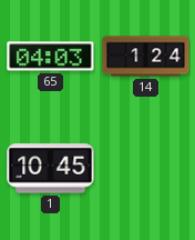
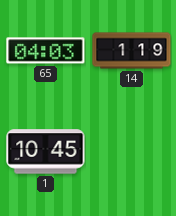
14: 1:24 -> 1:19 (132, 51)
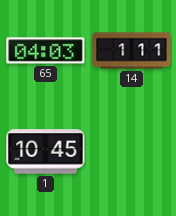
14: 1:19 -> 1:11 (132, 51)
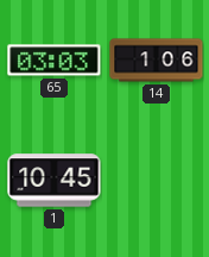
65: 04:03 -> 03:03 (55, 61)
14: 1:11 -> 1:06 (157, 61)
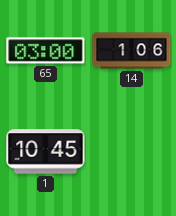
65: 03:03 -> 03:00 (46, 51)
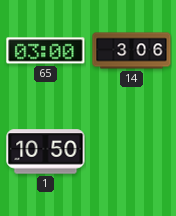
14: 1:06 -> 3:06 (132, 51)
1: 10:45 -> 10:50 (46, 152)
